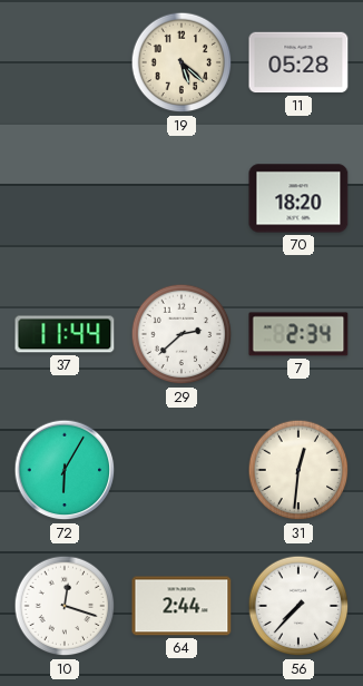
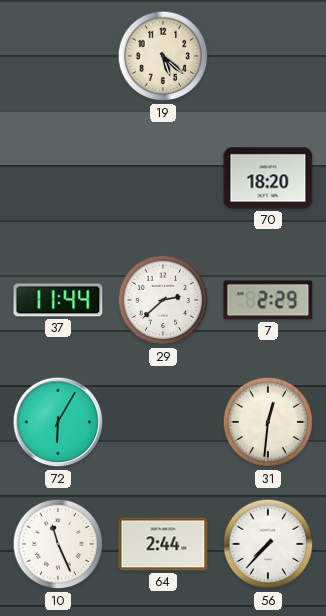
11: 05:28 -> none (298, 62)
7: 2:34 -> 2:29 (268, 300)
10: 12:18 -> 11:26 (58, 544)
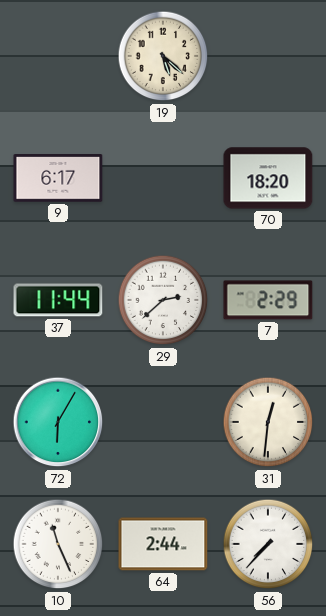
9: none -> 6:17 (58, 179)
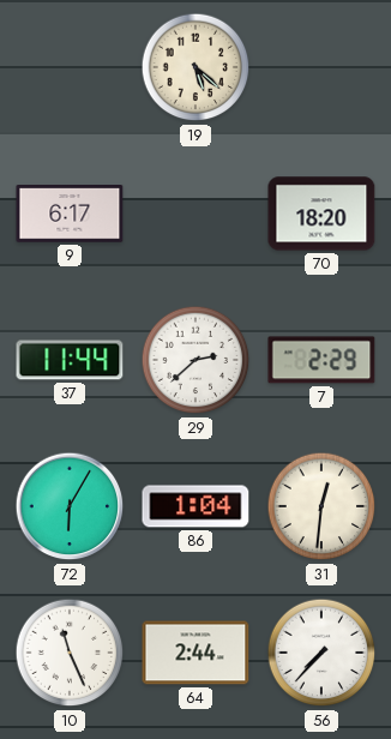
86: none -> 1:04 (195, 506)
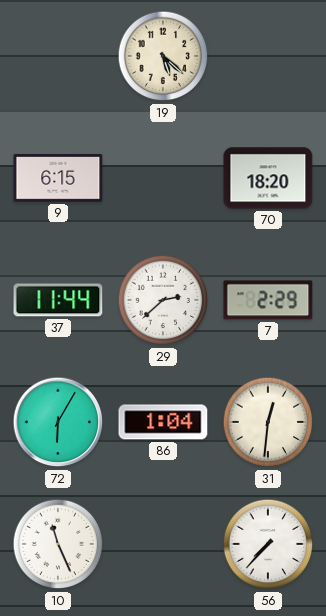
9: 6:17 -> 6:15 (58, 179)
64: 2:44 -> none (195, 653)
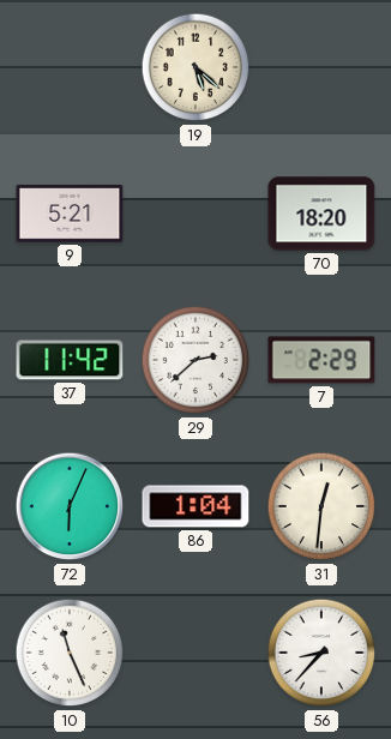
9: 6:15 -> 5:21 (70, 215)
37: 11:44 -> 11:42 (70, 360)
72: 6:05 -> 6:04 (70, 506)
56: 7:37 -> 8:37 (321, 653)
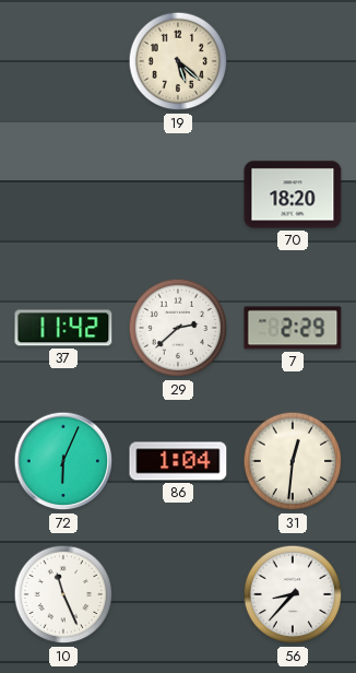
9: 5:21 -> none (70, 215)
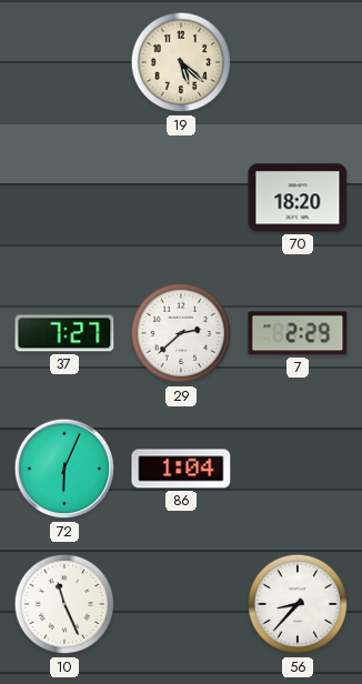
37: 11:42 -> 7:27 (64, 333)
31: 12:31 -> none (293, 461)
